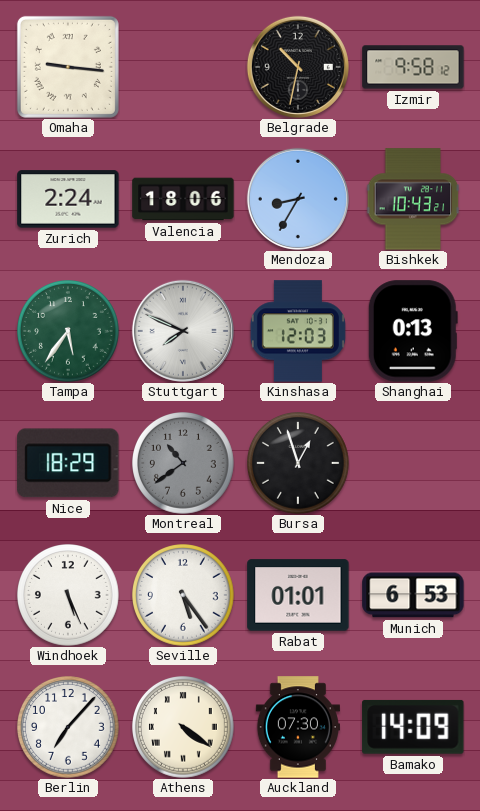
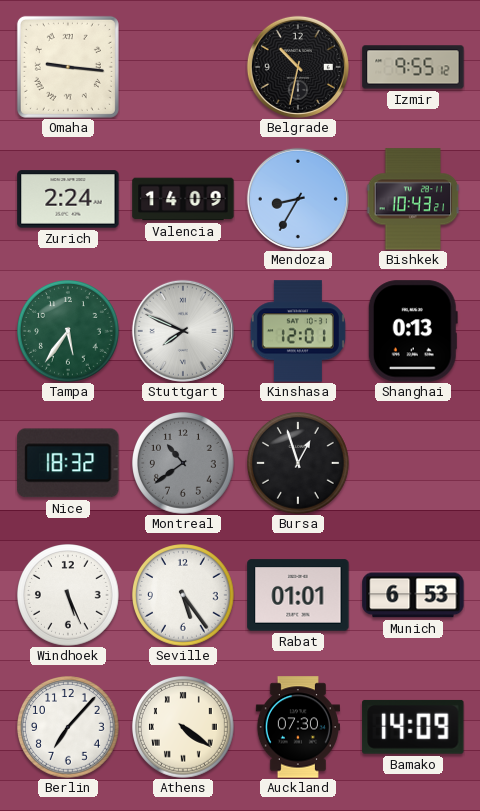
Izmir: 9:58 -> 9:55 (413, 67)
Valencia: 18:06 -> 14:09 (183, 199)
Kinshasa: 12:03 -> 12:01 (298, 331)
Nice: 18:29 -> 18:32 (68, 463)
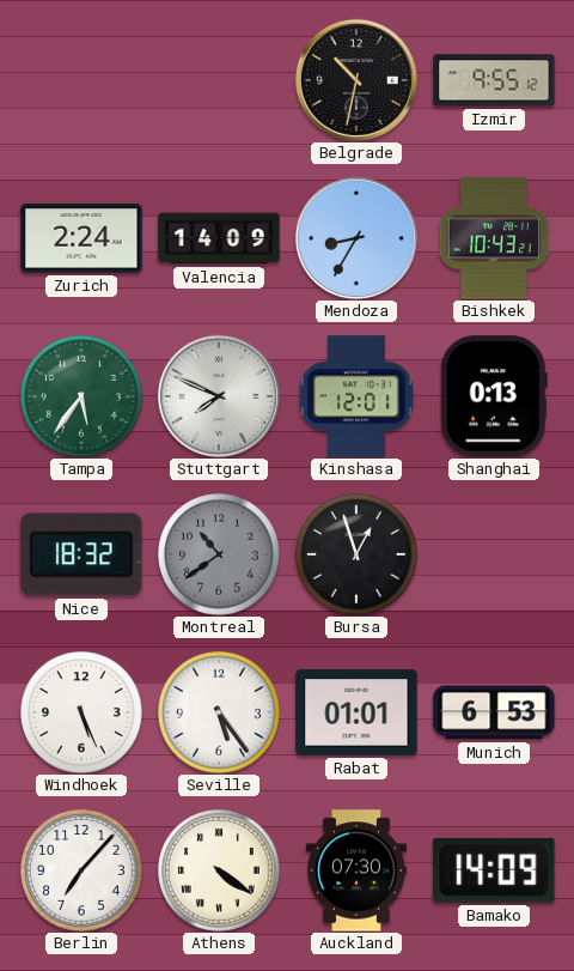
Omaha: 9:16 -> none (68, 67)
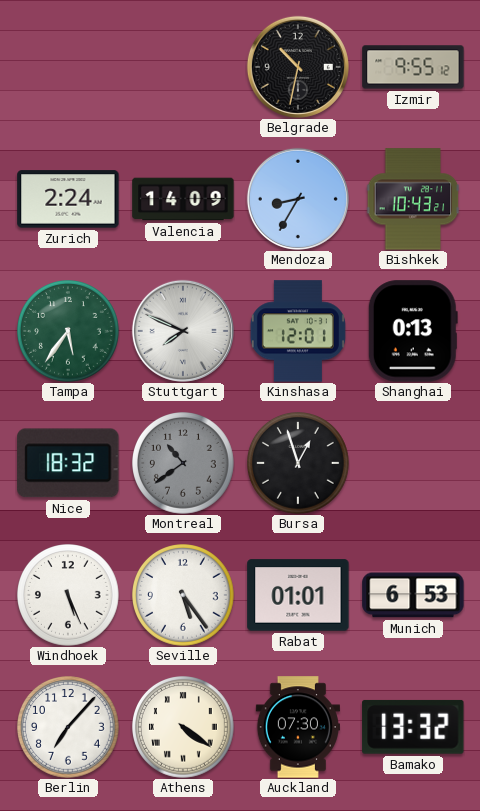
Bamako: 14:09 -> 13:32 (413, 727)
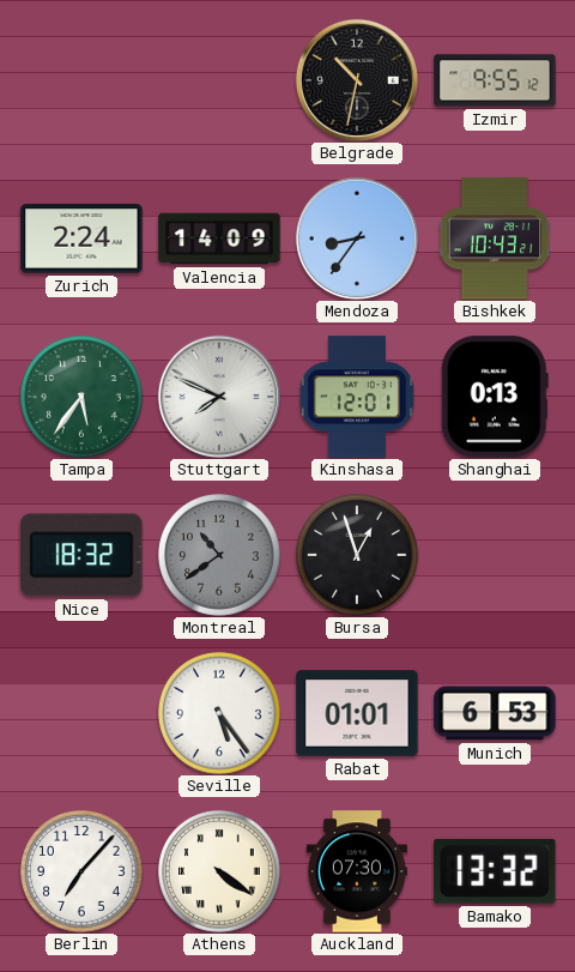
Mendoza: 8:35 -> 8:36 (357, 239)
Windhoek: 5:26 -> none (69, 596)
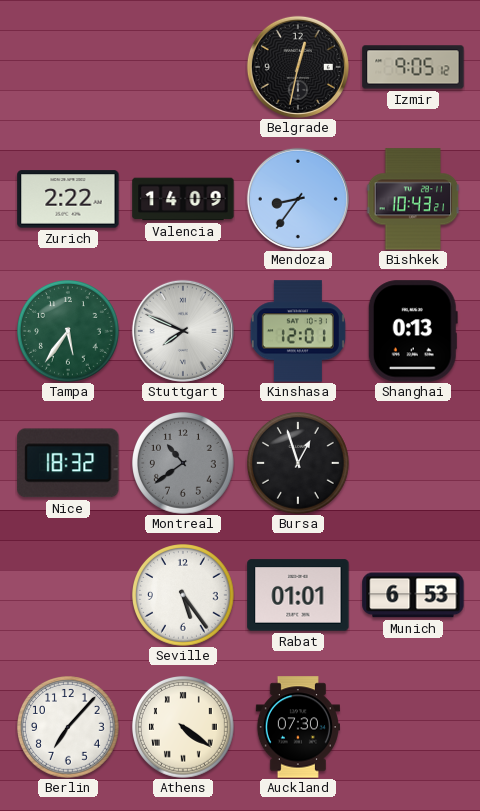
Belgrade: 10:32 -> 12:32 (298, 67)
Izmir: 9:55 -> 9:05 (413, 67)
Zurich: 2:24 -> 2:22 (68, 199)
Bamako: 13:32 -> none (495, 871)
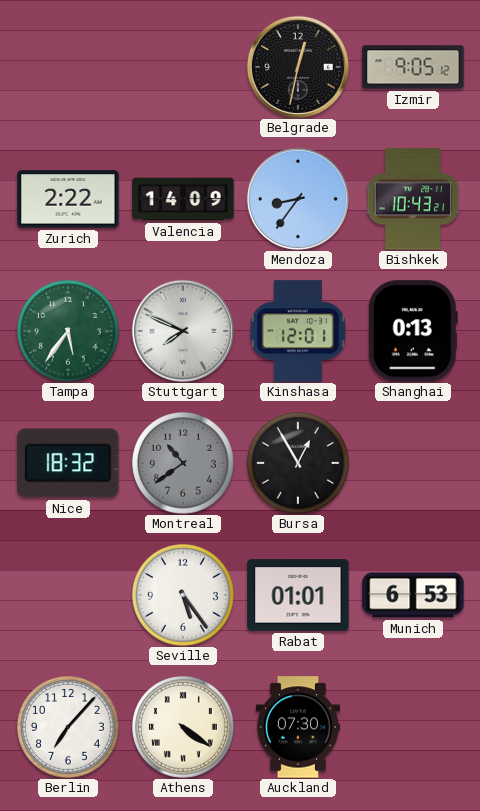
Bursa: 12:57 -> 12:55 (299, 464)
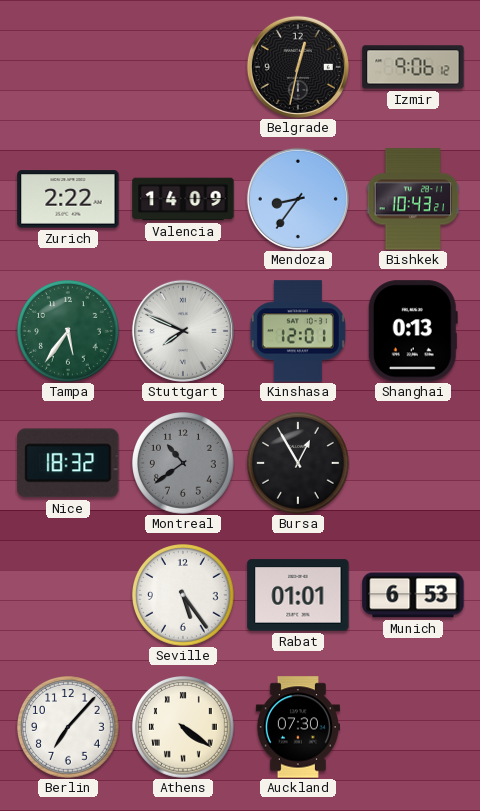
Izmir: 9:05 -> 9:06 (413, 67)
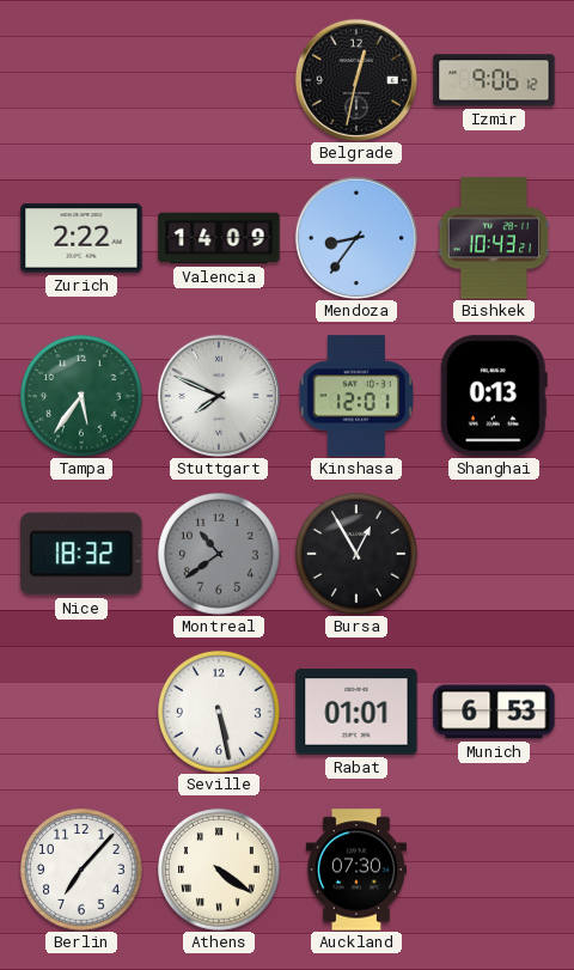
Seville: 5:24 -> 5:28 (220, 713)
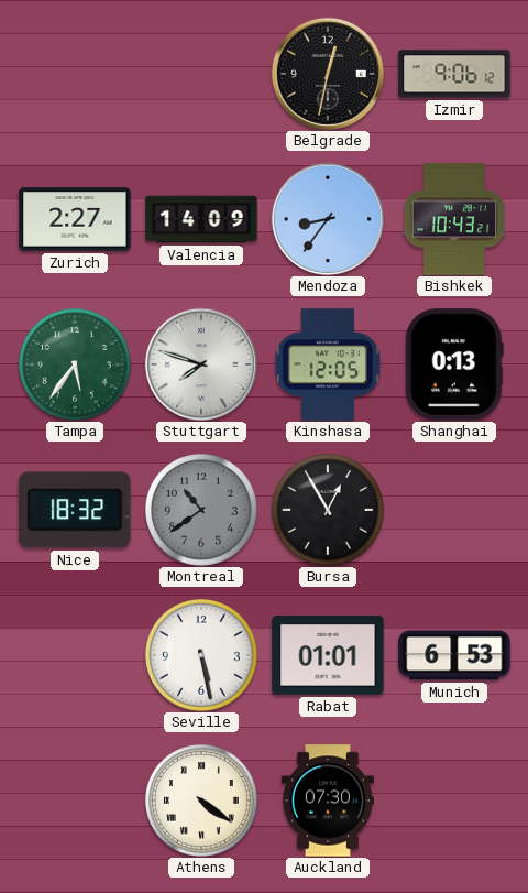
Zurich: 2:22 -> 2:27 (75, 219)
Stuttgart: 7:49 -> 7:48 (201, 364)
Kinshasa: 12:01 -> 12:05 (328, 364)
Berlin: 7:07 -> none (83, 871)
